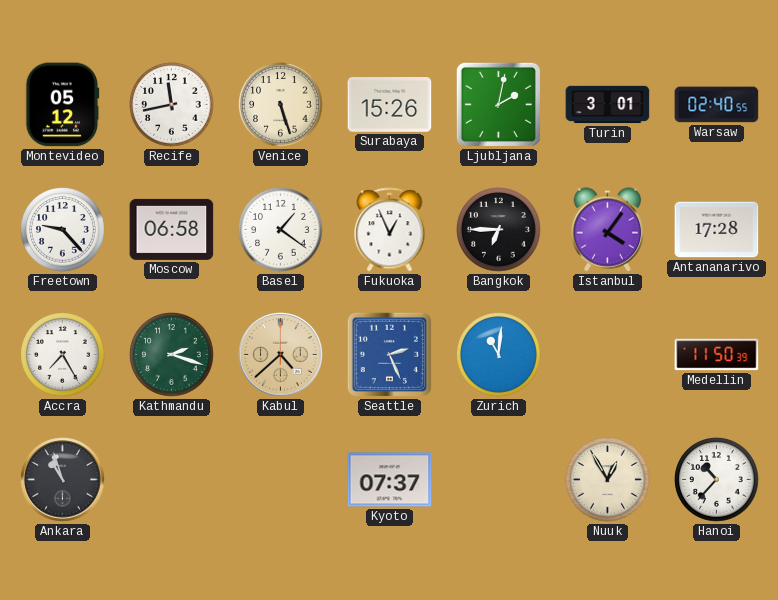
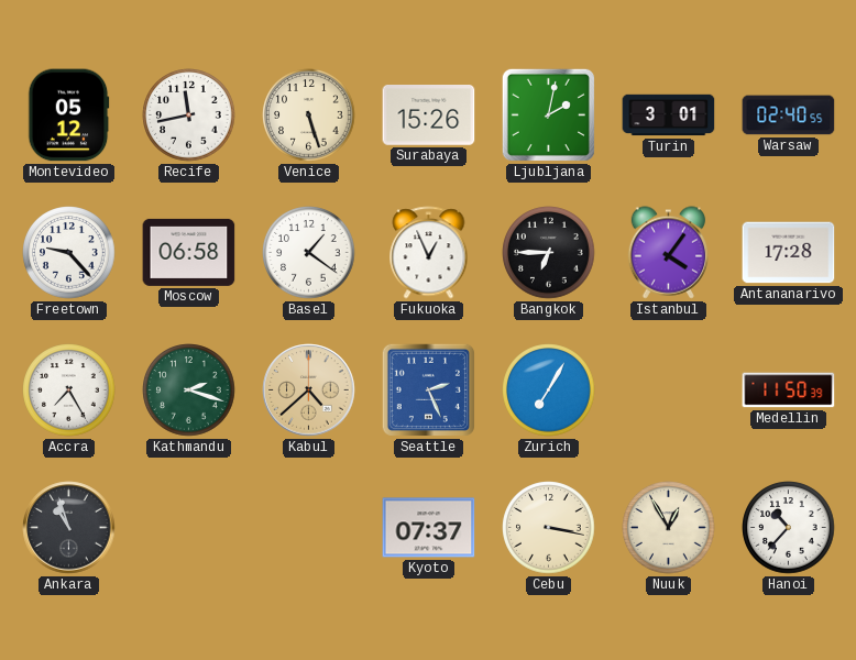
Zurich: 11:01 -> 7:05 (549, 391)
Cebu: none -> 3:17 (549, 528)
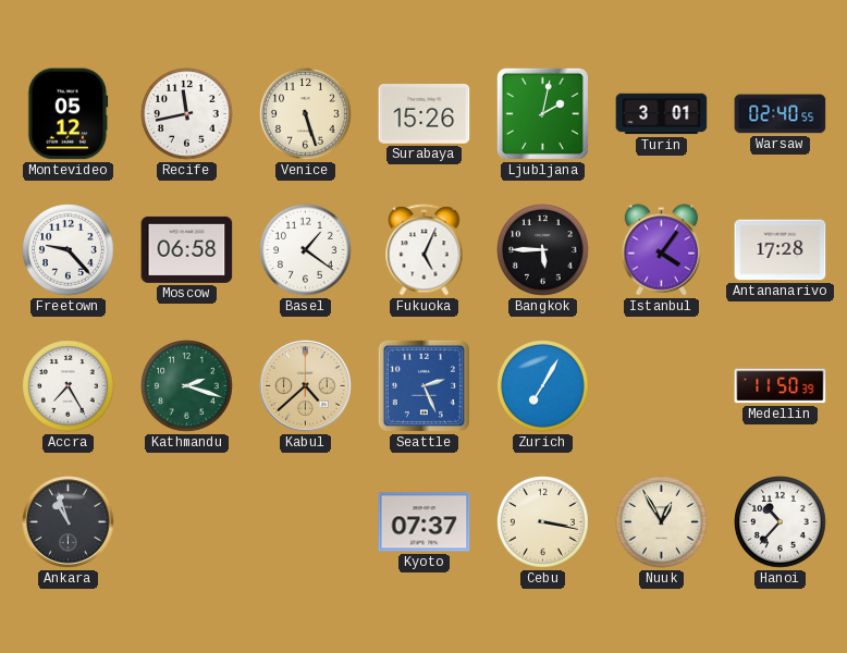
Fukuoka: 12:56 -> 5:04 (425, 250)
Bangkok: 6:45 -> 5:45 (543, 250)
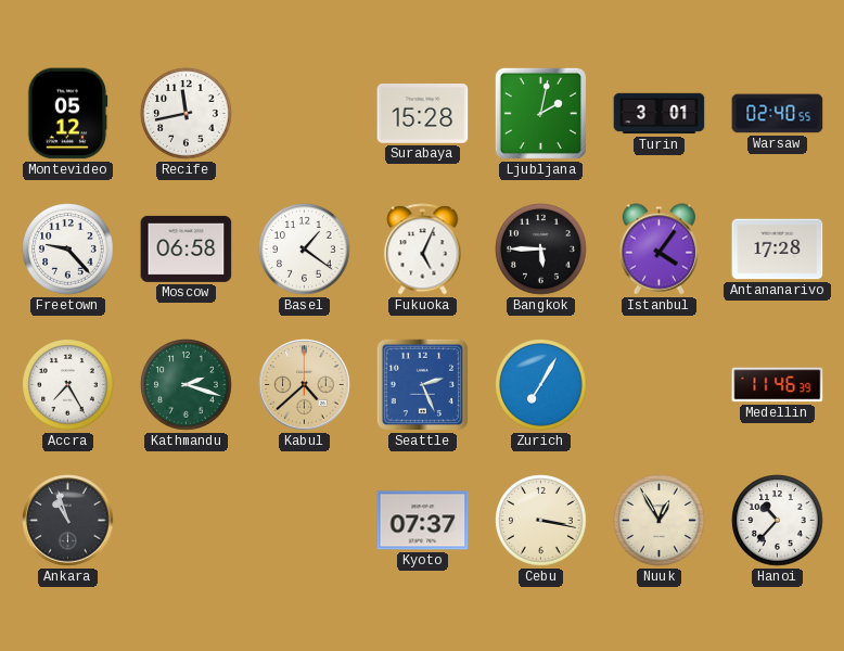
Venice: 5:27 -> none (306, 114)
Surabaya: 15:26 -> 15:28 (423, 114)
Medellin: 11:50 -> 11:46 (778, 385)
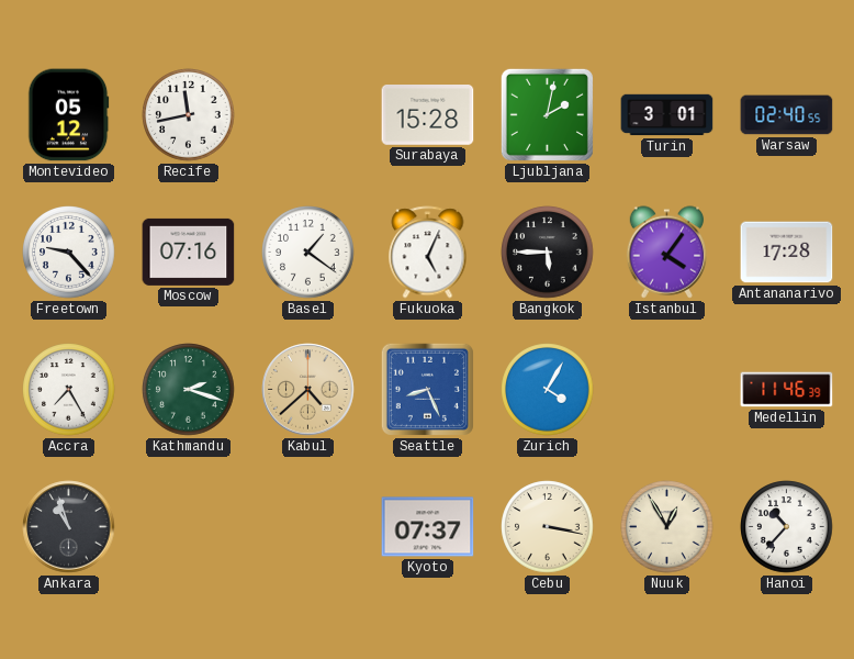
Moscow: 06:58 -> 07:16 (189, 252)
Seattle: 2:26 -> 8:26 (427, 389)
Zurich: 7:05 -> 4:05 (548, 390)
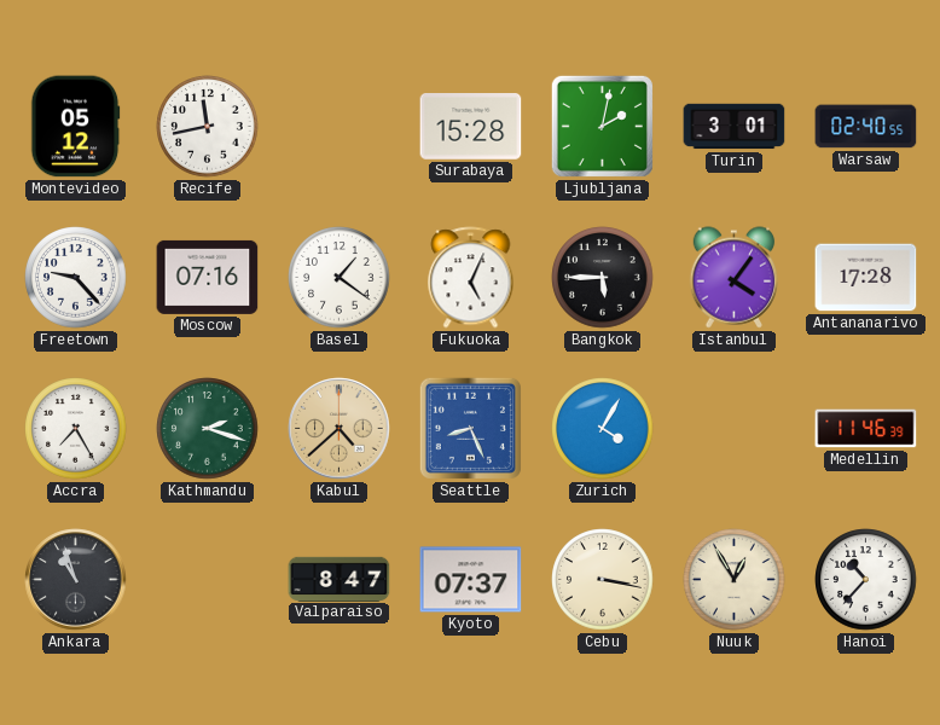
Valparaiso: none -> 8:47 (340, 579)
